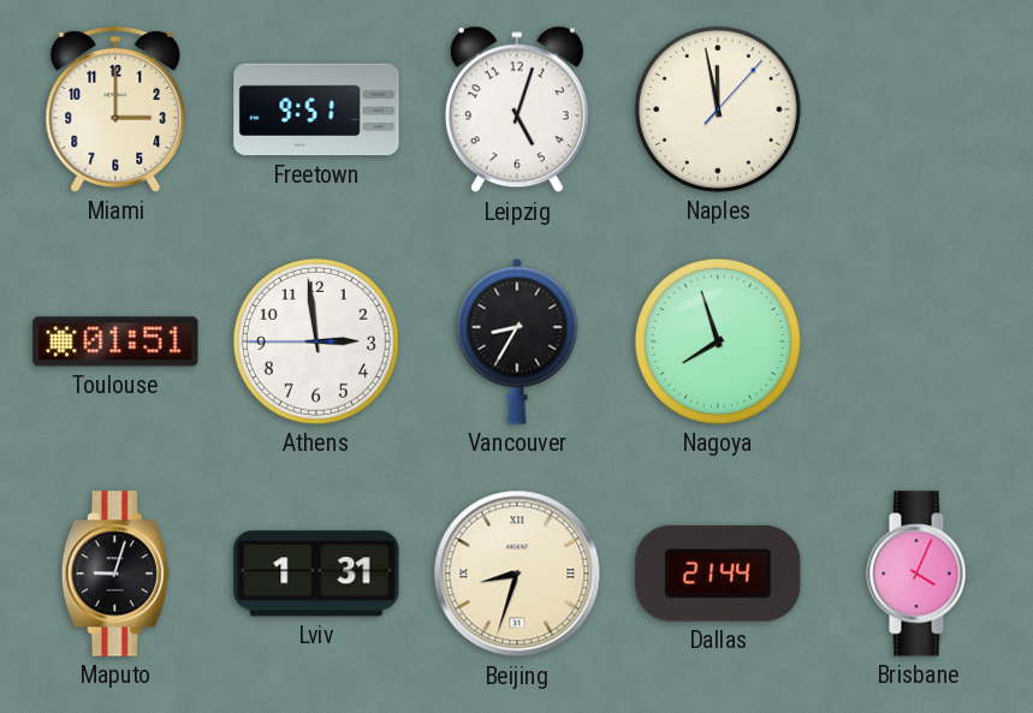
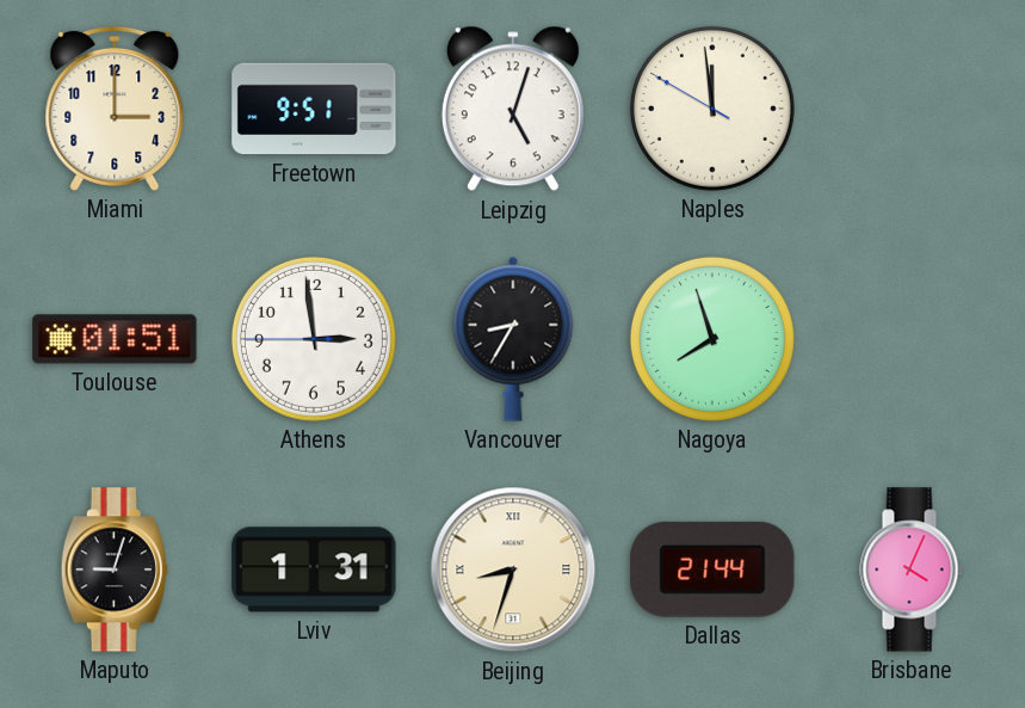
Naples: 11:58:07 -> 11:58:50 (712, 109)
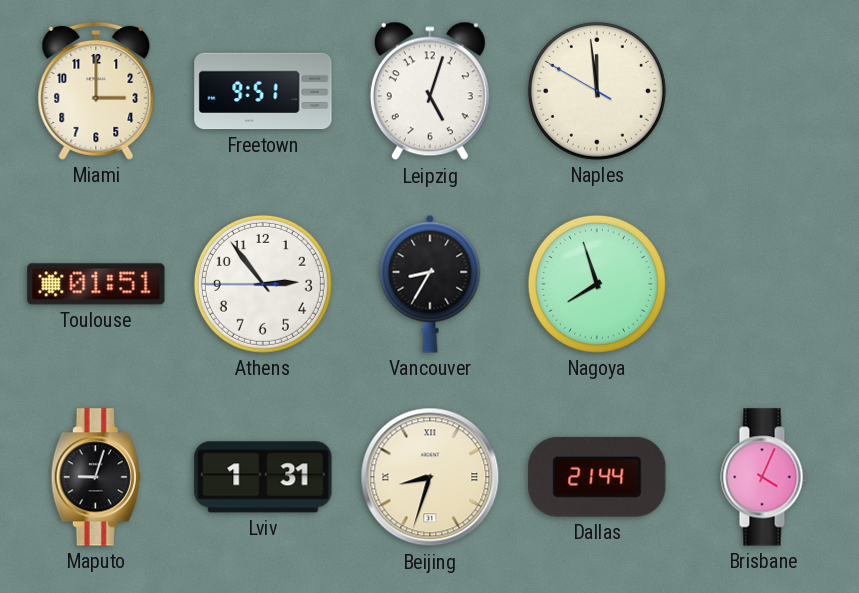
Athens: 2:58 -> 2:53 (263, 284)
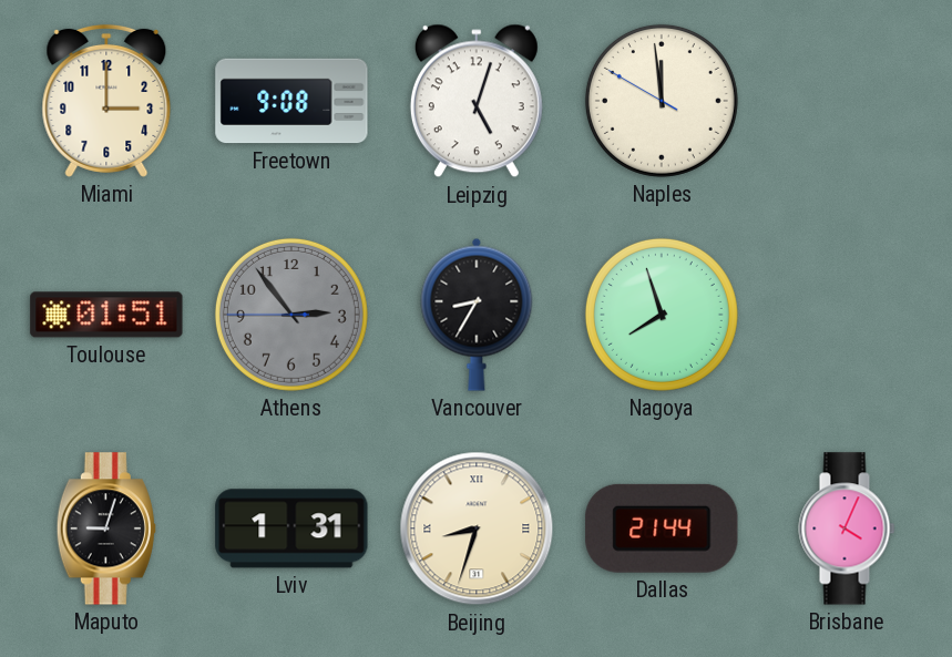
Freetown: 9:51 -> 9:08 (291, 101)
Athens dial: white -> grey (291, 315)
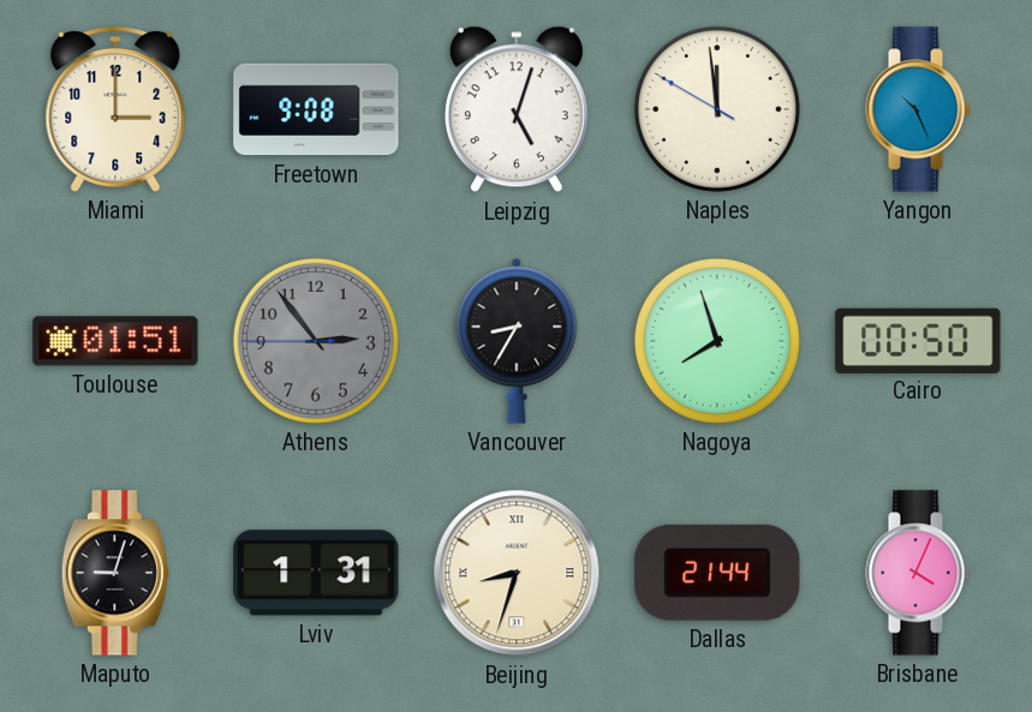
Yangon: none -> 10:26 (918, 109)
Cairo: none -> 00:50 (918, 340)
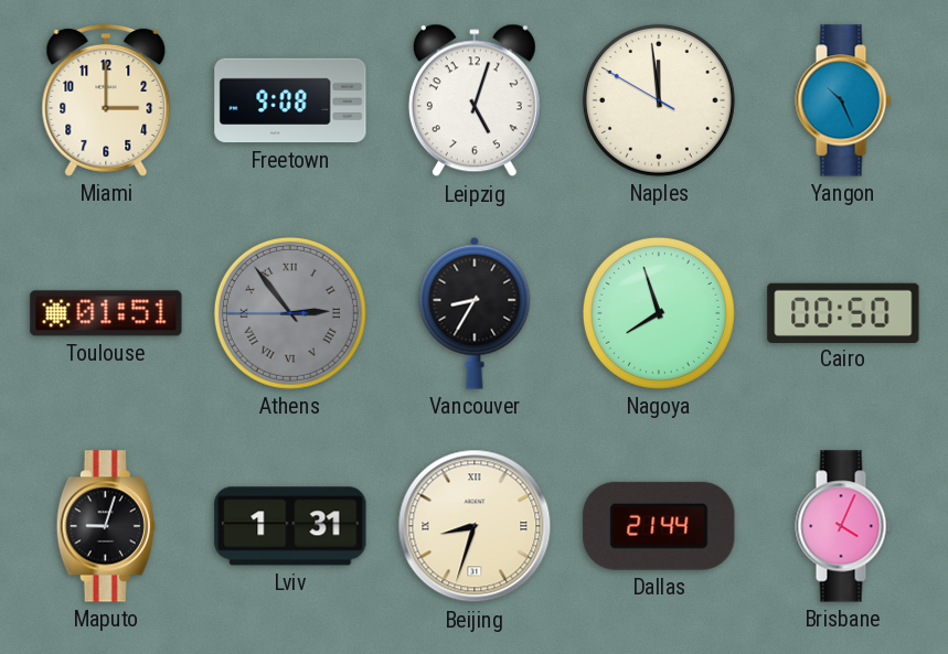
Athens numerals: Arabic -> Roman (290, 313)
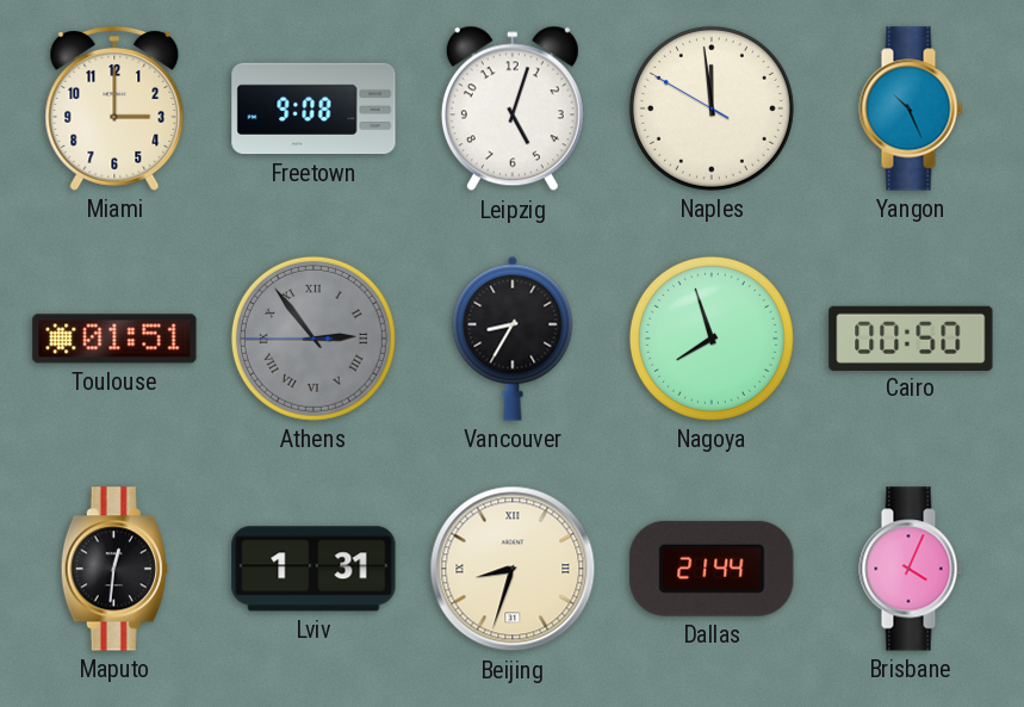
Maputo: 9:03 -> 12:31 (114, 569)
